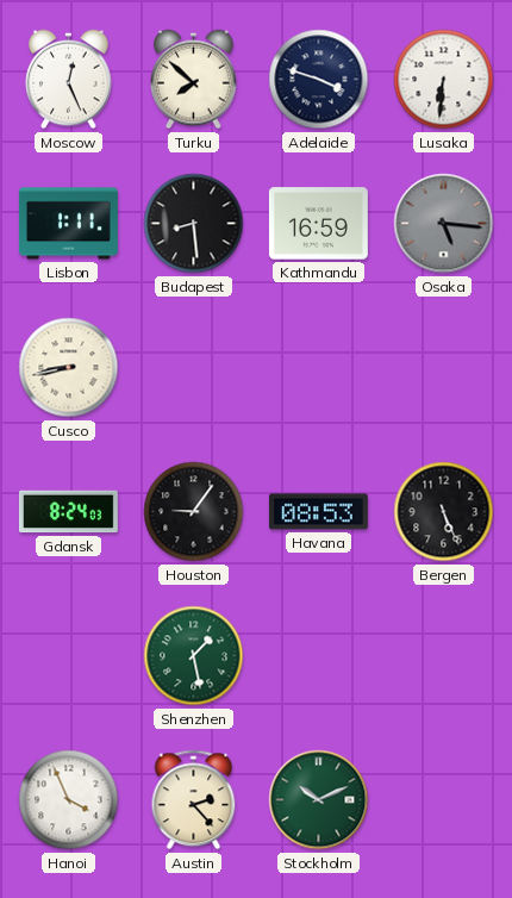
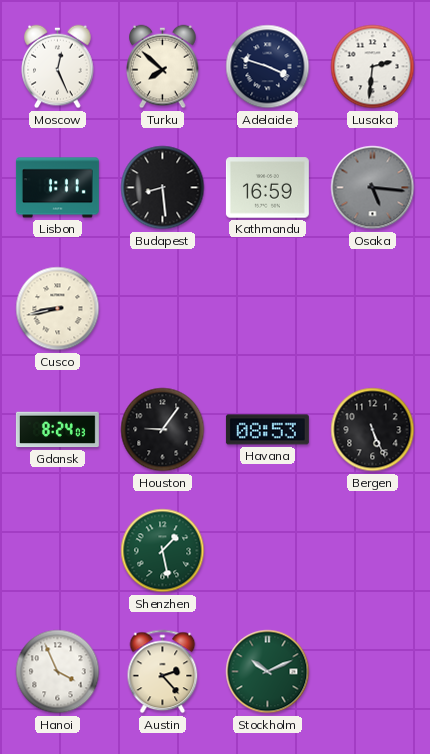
Lusaka: 6:31 -> 2:31 (373, 67)
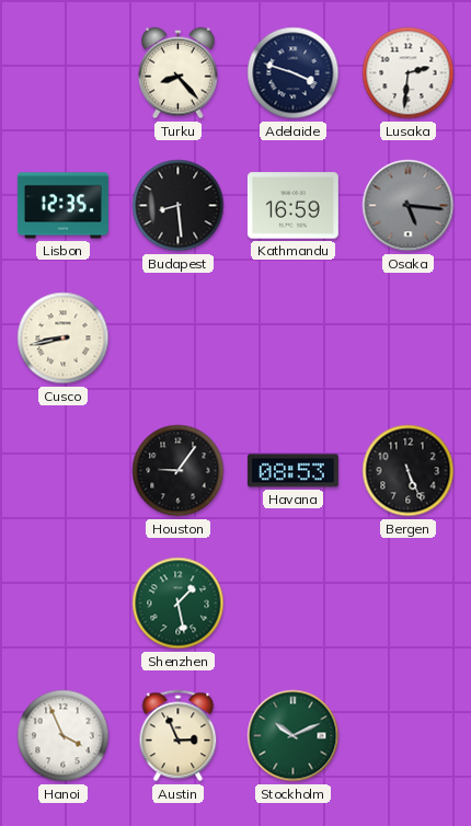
Moscow: 12:26 -> none (58, 67)
Turku: 7:52 -> 8:23 (179, 73)
Lisbon: 1:11 -> 12:35 (62, 206)
Gdansk: 8:24 -> none (57, 430)
Austin: 2:23 -> 2:56 (179, 736)
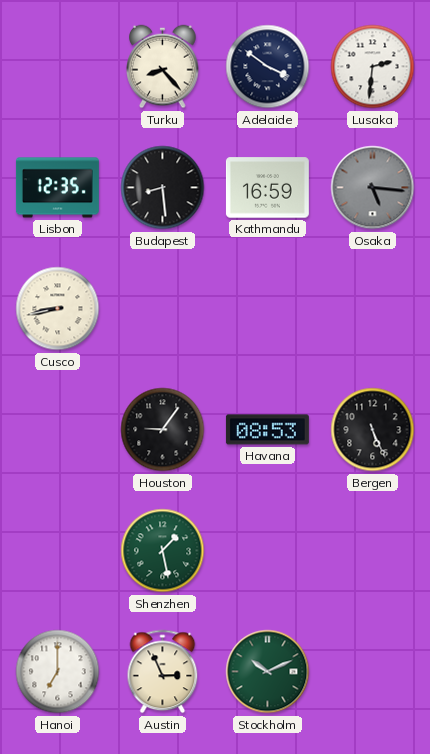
Adelaide: 3:48 -> 3:51 (268, 67)
Hanoi: 3:56 -> 7:00 (58, 672)
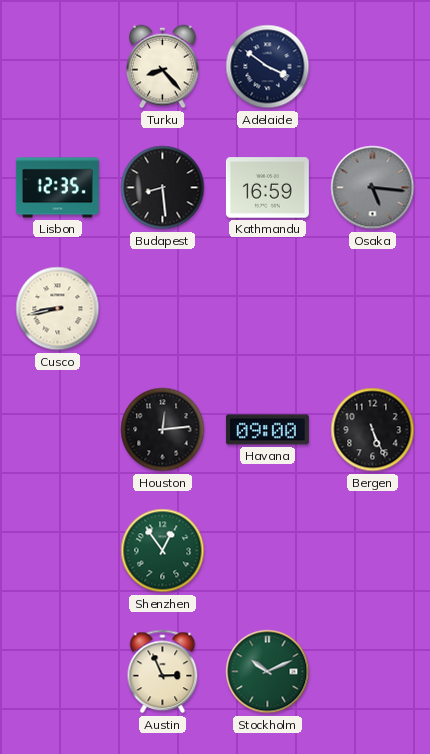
Lusaka: 2:31 -> none (373, 67)
Houston: 9:06 -> 12:14 (163, 430)
Havana: 08:53 -> 09:00 (267, 430)
Shenzhen: 1:28 -> 12:54 (163, 551)
Hanoi: 7:00 -> none (58, 672)
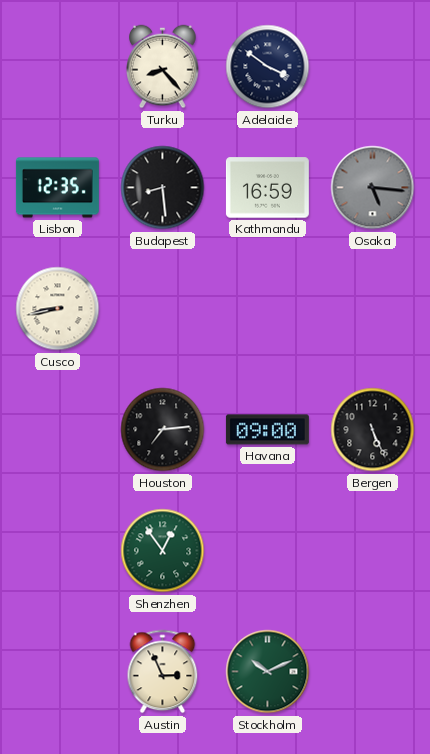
Houston: 12:14 -> 7:14 (163, 430)
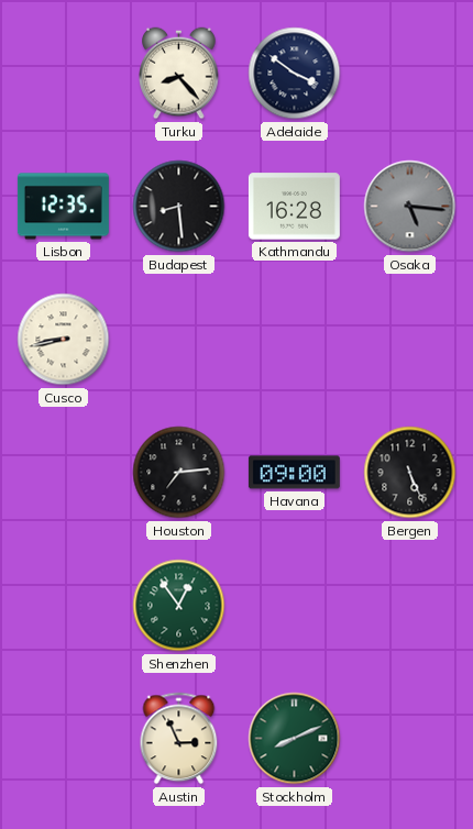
Kathmandu: 16:59 -> 16:28 (294, 207)
Stockholm: 10:11 -> 8:11 (295, 739)
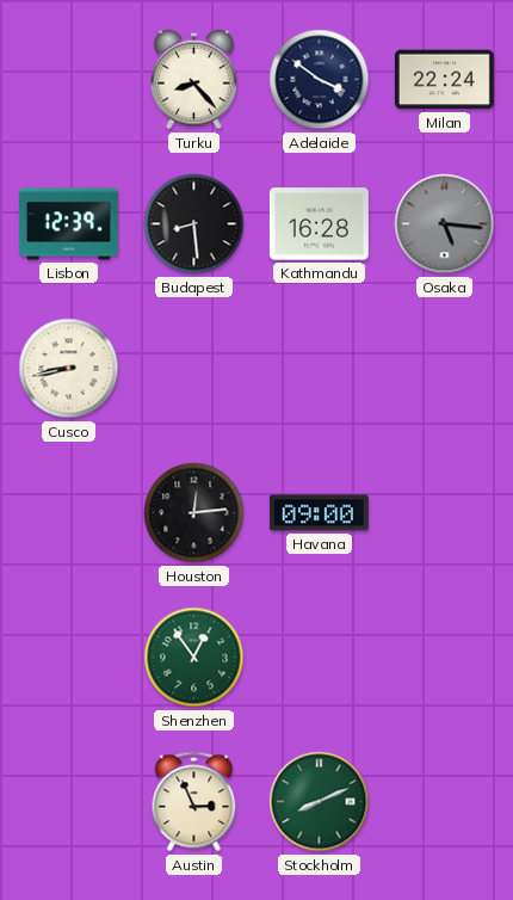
Milan: none -> 22:24 (444, 80)
Lisbon: 12:35 -> 12:39 (68, 224)
Houston: 7:14 -> 12:14 (194, 513)
Bergen: 5:26 -> none (410, 473)
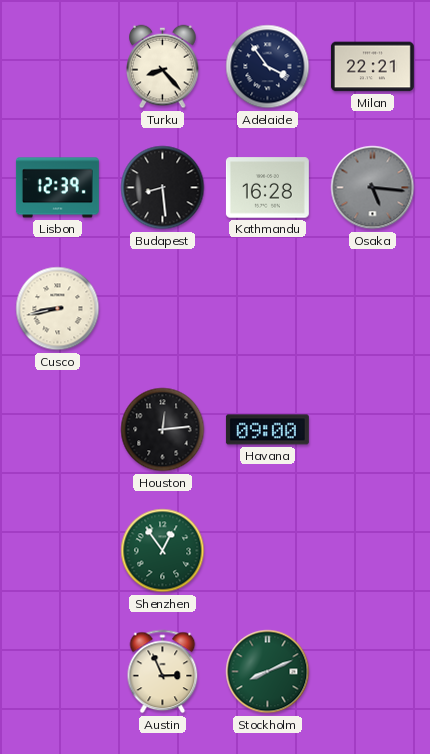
Adelaide: 3:51 -> 3:54 (268, 67)
Milan: 22:24 -> 22:21 (372, 67)
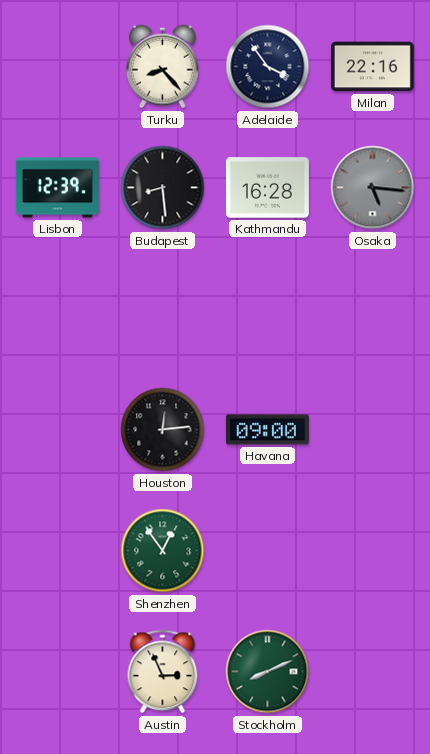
Milan: 22:21 -> 22:16 (372, 67)
Cusco: 8:43 -> none (58, 309)
